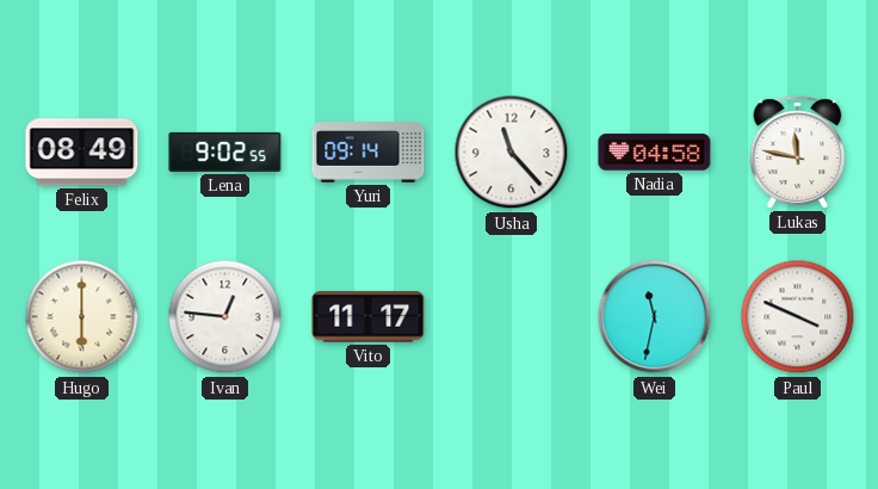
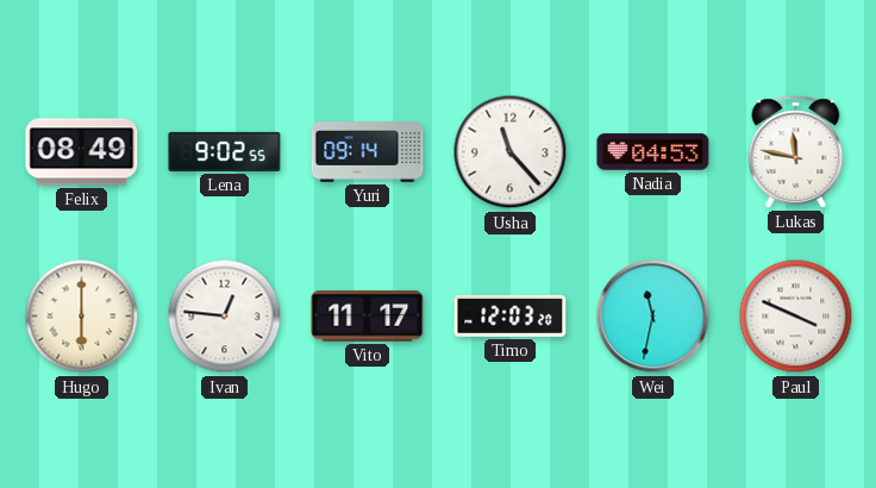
Nadia: 04:58 -> 04:53 (653, 152)
Timo: none -> 12:03 (511, 315)
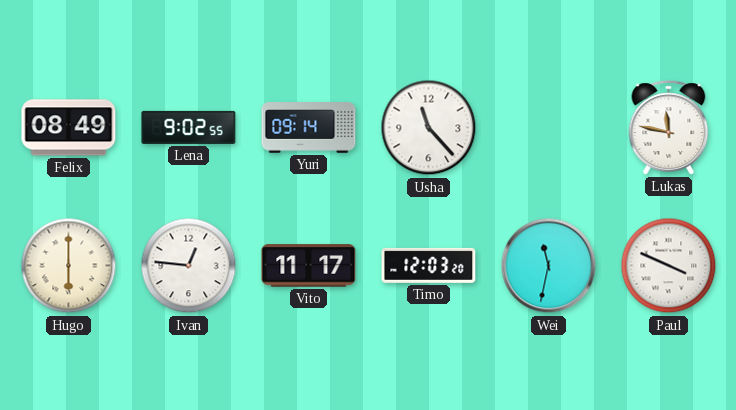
Nadia: 04:53 -> none (653, 152)
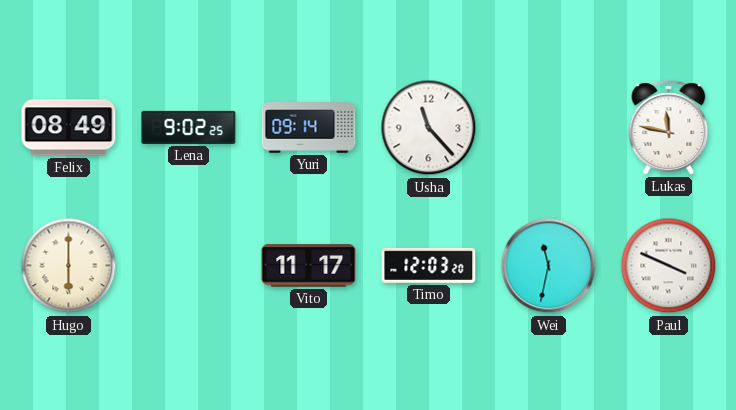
Lena: 9:02:55 -> 9:02:25 (189, 127)
Ivan: 12:46 -> none (189, 266)
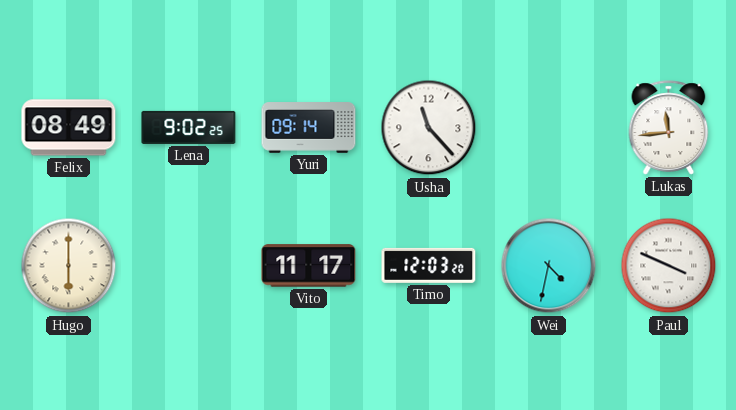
Lukas: 11:47 -> 11:44 (669, 128)
Wei: 11:32 -> 4:32 (549, 266)
